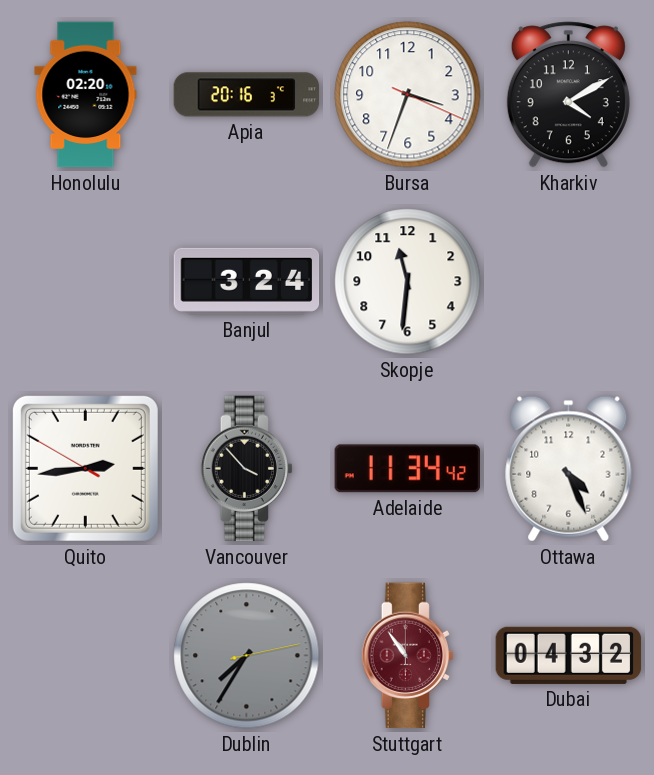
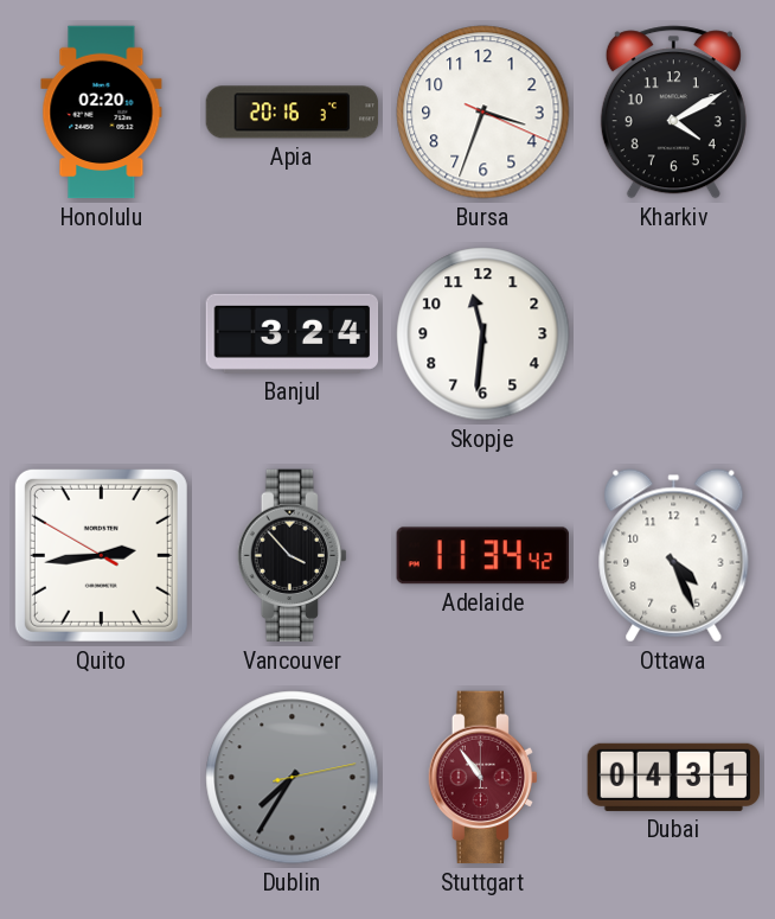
Dubai: 04:32 -> 04:31 (674, 777)
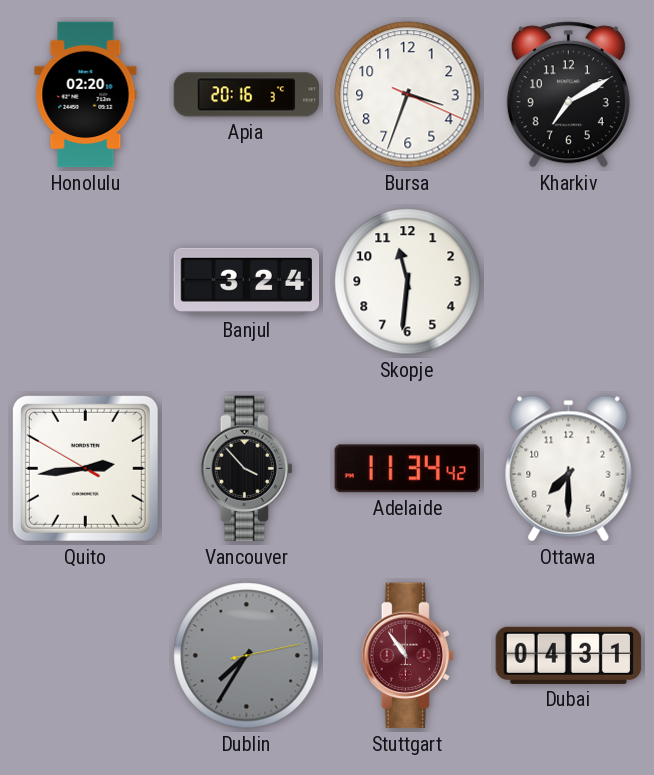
Kharkiv: 4:10 -> 7:10 (568, 95)
Ottawa: 4:26 -> 7:30 (569, 469)
